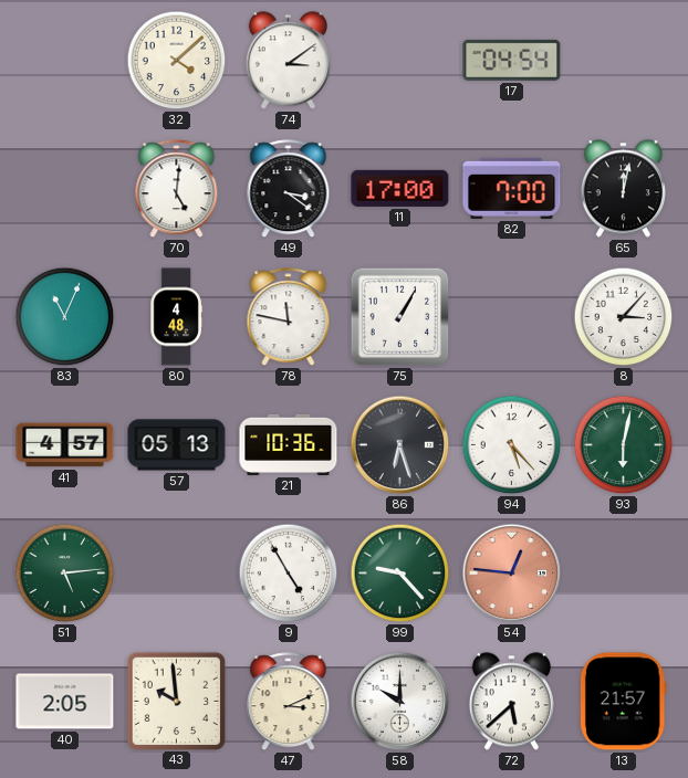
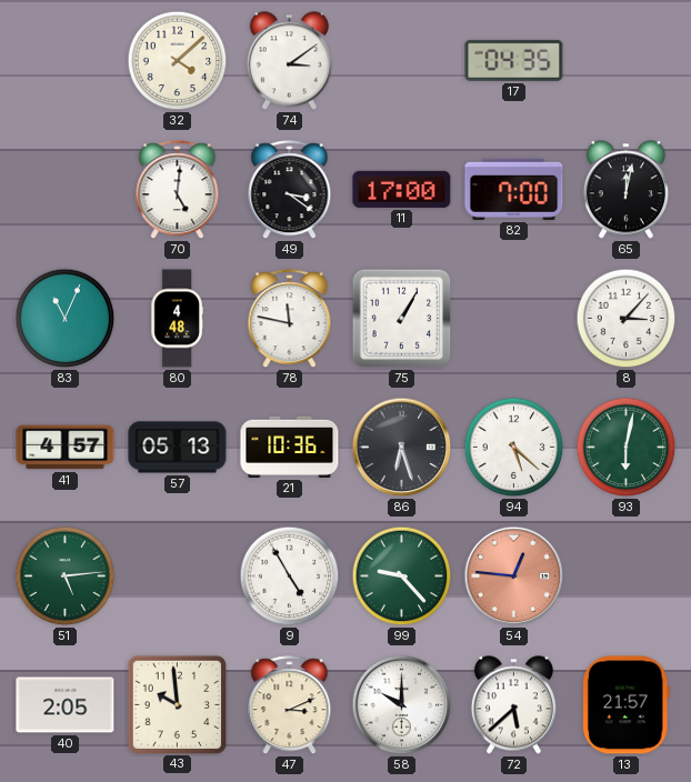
17: 04:54 -> 04:35 (514, 60)
94: 5:23 -> 5:22 (514, 448)
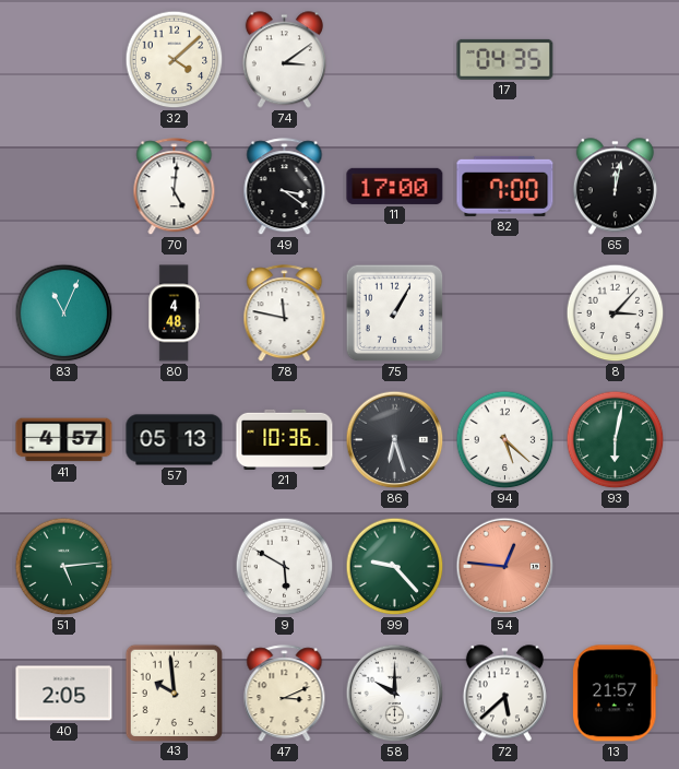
9: 4:55 -> 5:50 (285, 567)
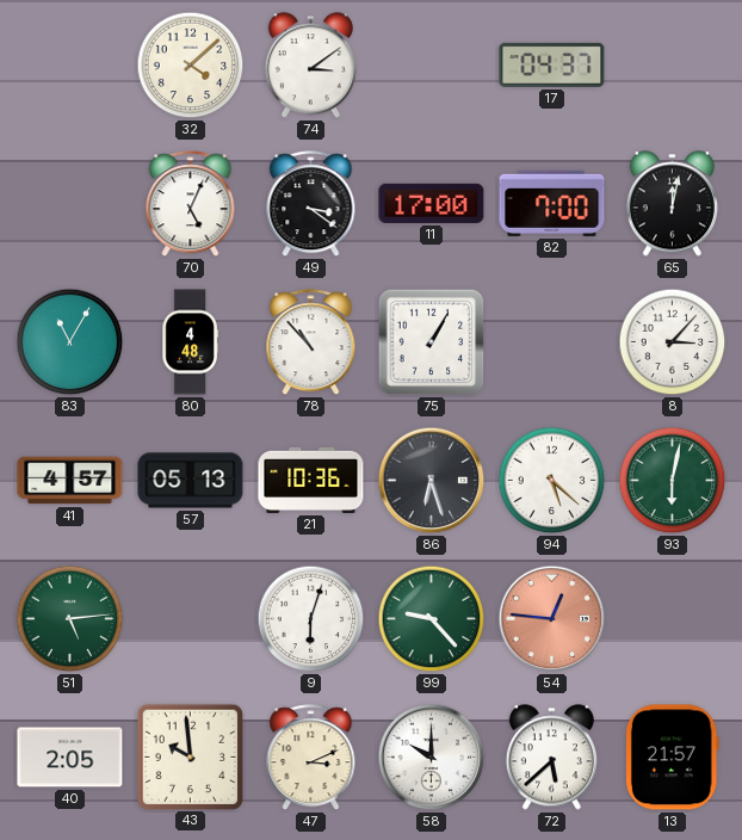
17: 04:35 -> 04:37 (552, 64)
70: 5:01 -> 5:04 (191, 204)
83: 11:04 -> 11:05 (70, 342)
78: 11:47 -> 10:53 (311, 342)
9: 5:50 -> 6:03 (311, 619)
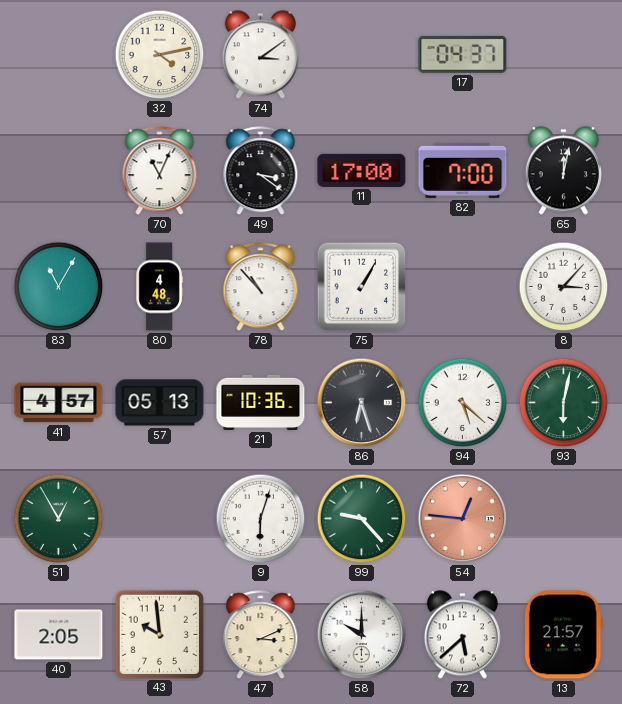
32: 4:08 -> 4:13 (160, 55)
70: 5:04 -> 11:04 (160, 171)
51: 5:14 -> 12:55 (59, 519)
